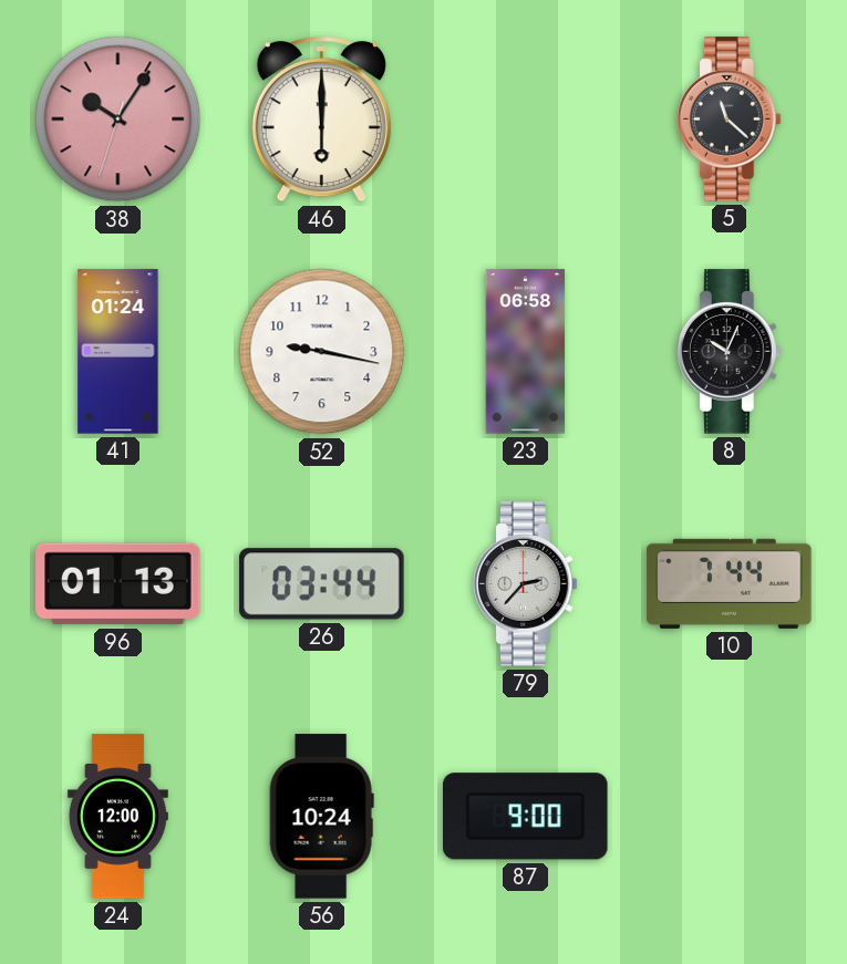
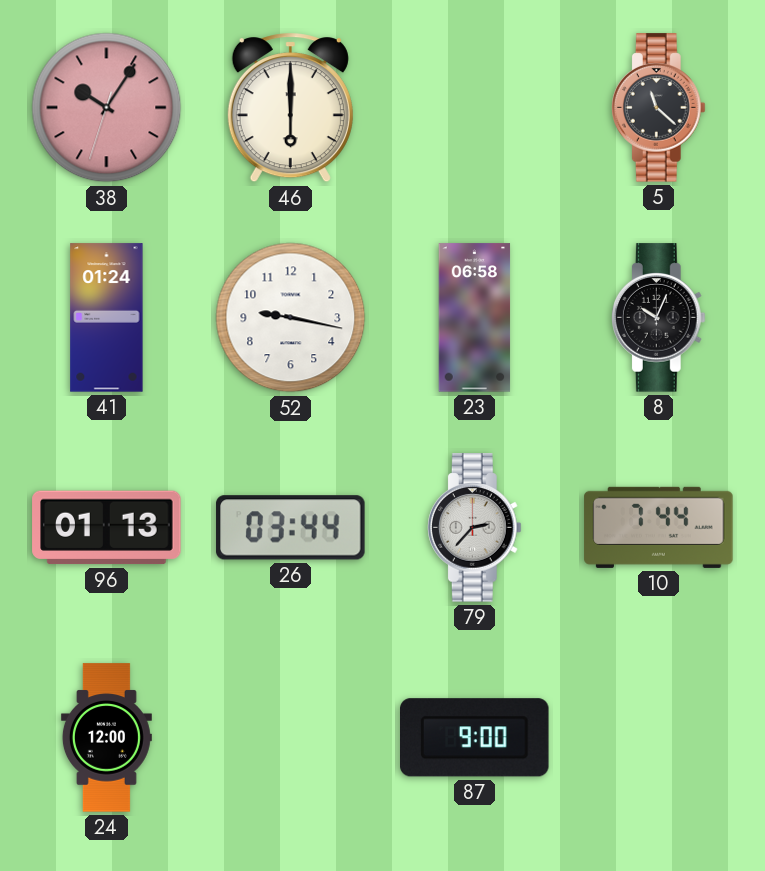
56: 10:24 -> none (321, 817)
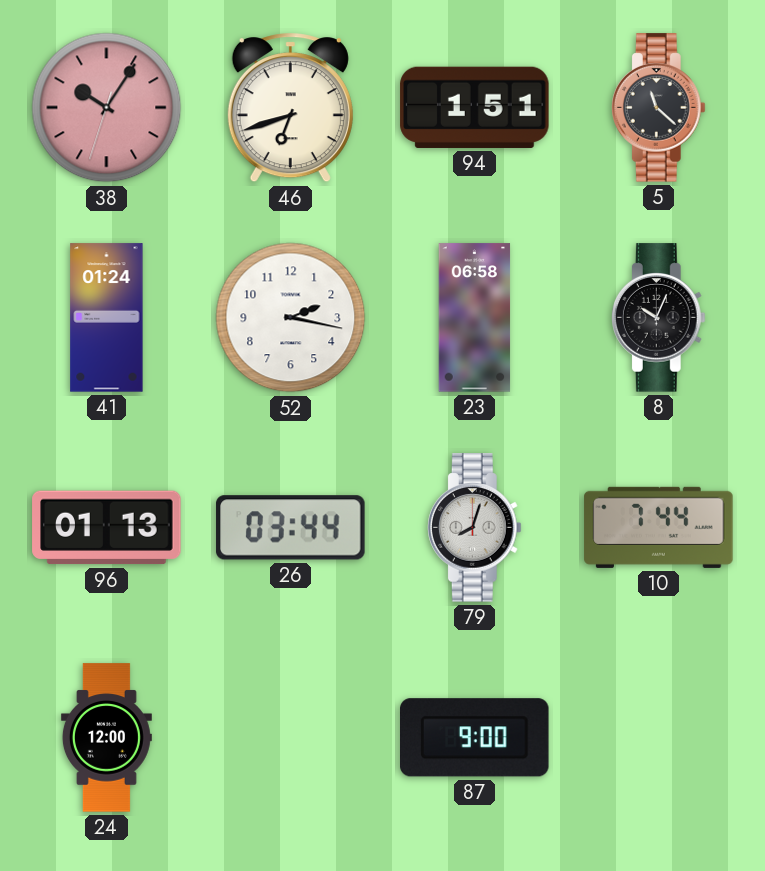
46: 6:00 -> 6:42 (290, 108)
94: none -> 1:51 (475, 107)
52: 9:17 -> 2:17 (291, 318)
79: 2:37 -> 8:03 (474, 528)
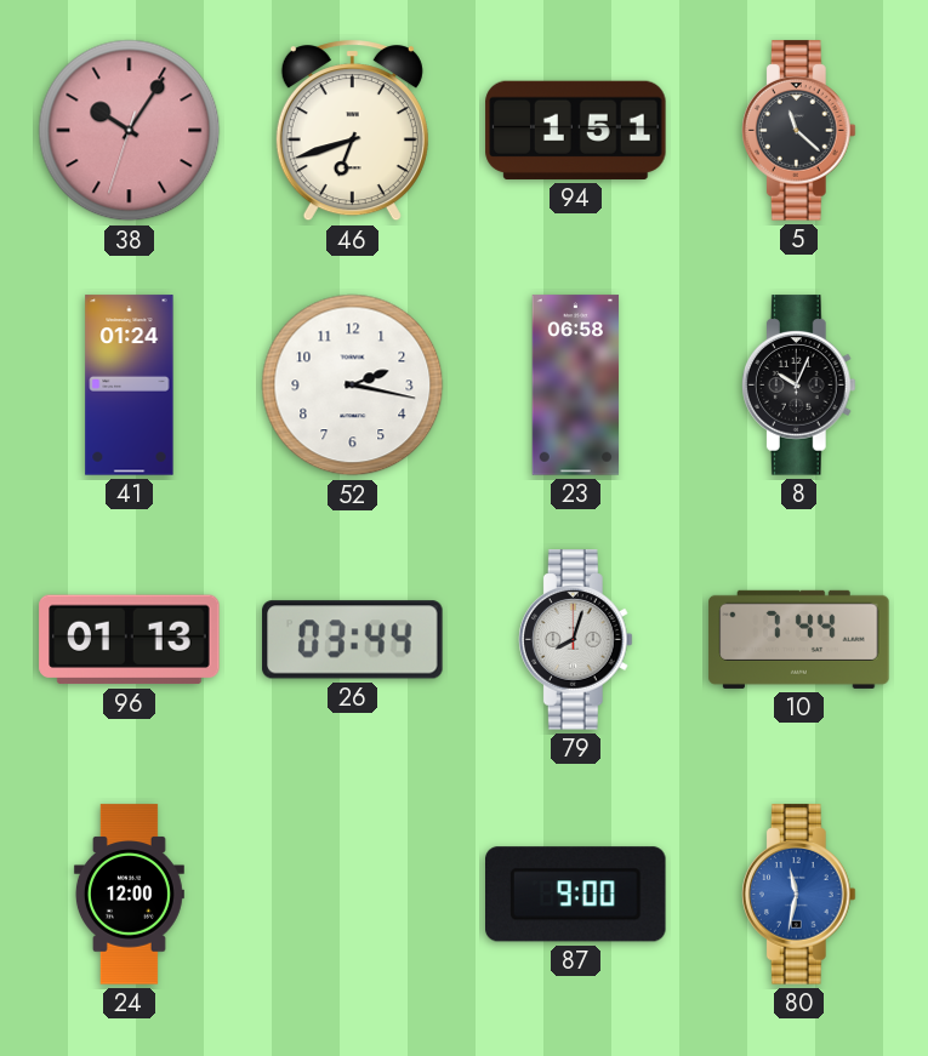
80: none -> 11:32 (798, 895)
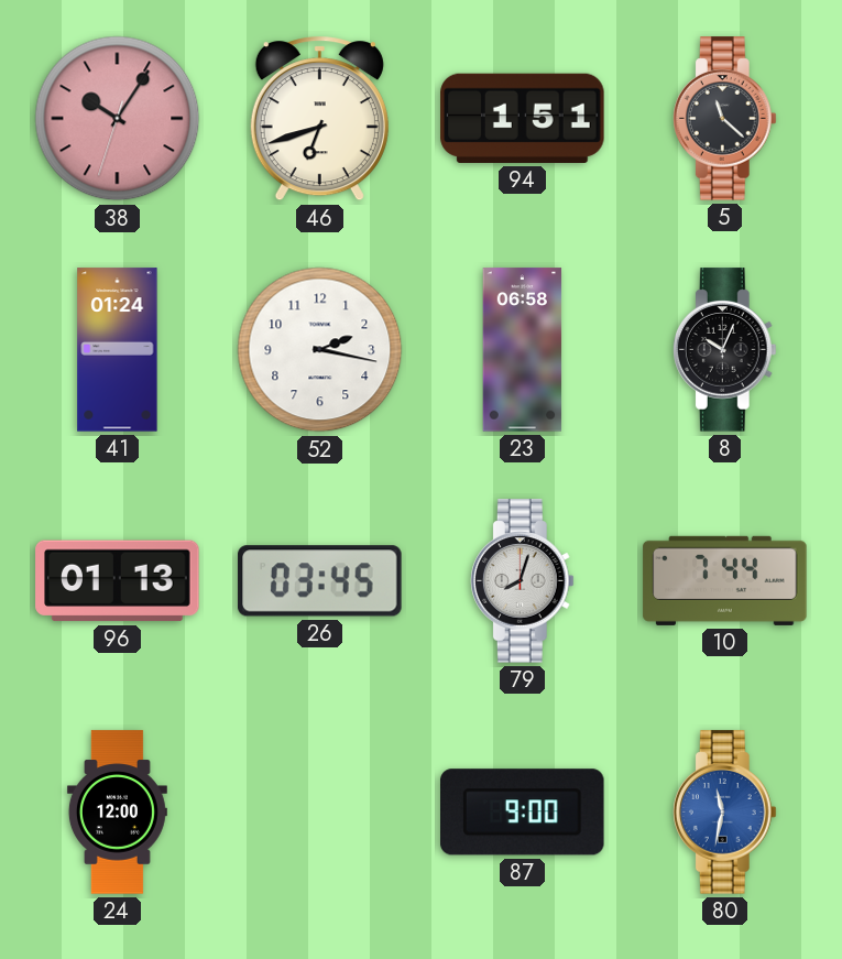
26: 03:44 -> 03:45 (320, 581)
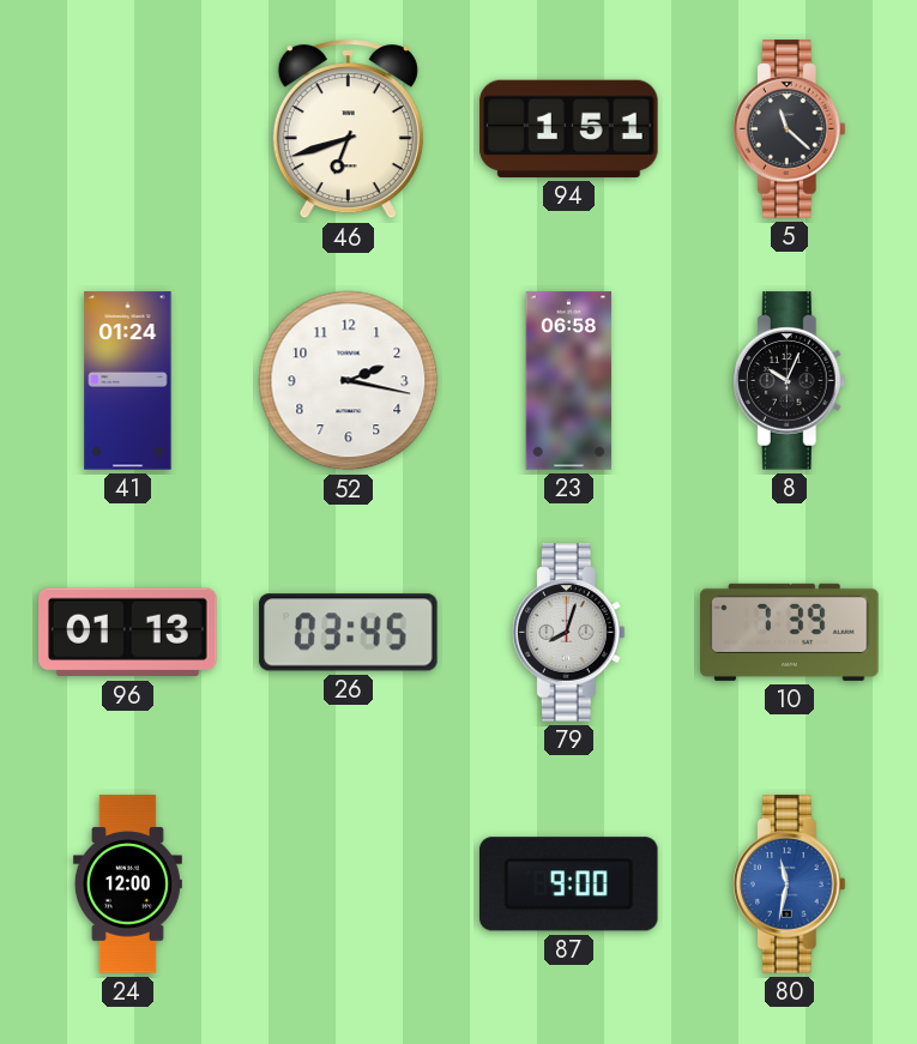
38: 10:05 -> none (118, 119)
10: 7:44 -> 7:39 (790, 632)
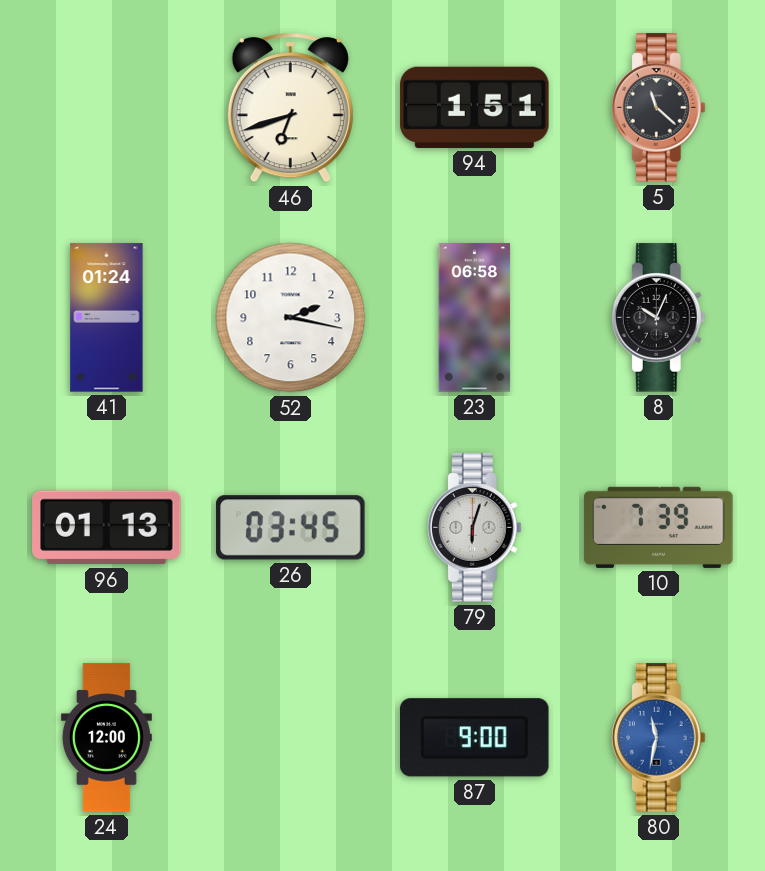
79: 8:03 -> 6:03 (474, 528)
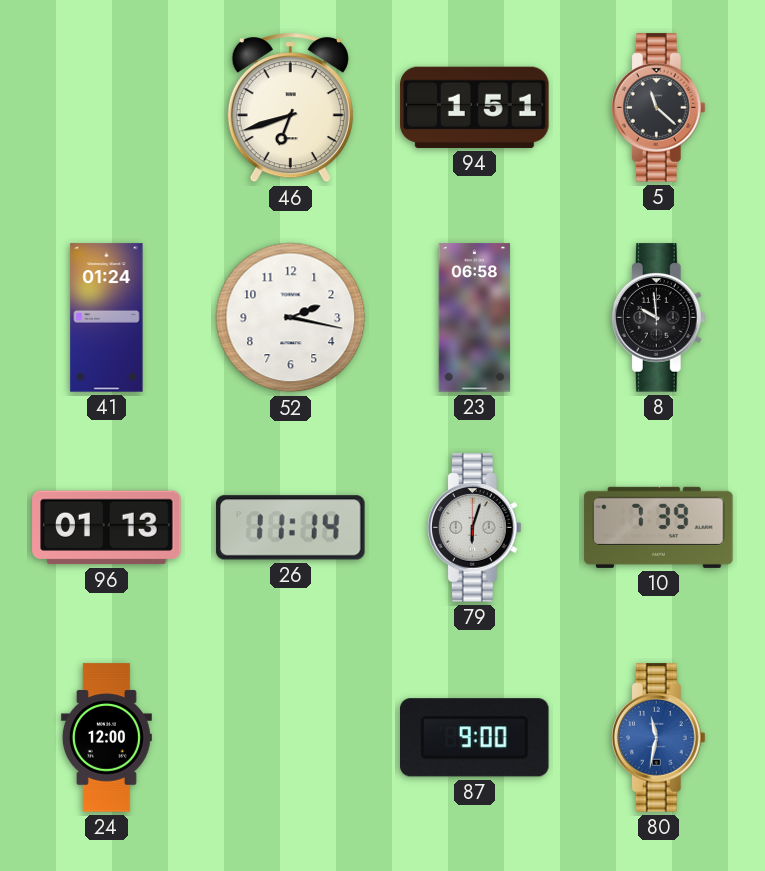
8: 10:04 -> 9:59 (658, 318)
26: 03:45 -> 11:14 (291, 528)
